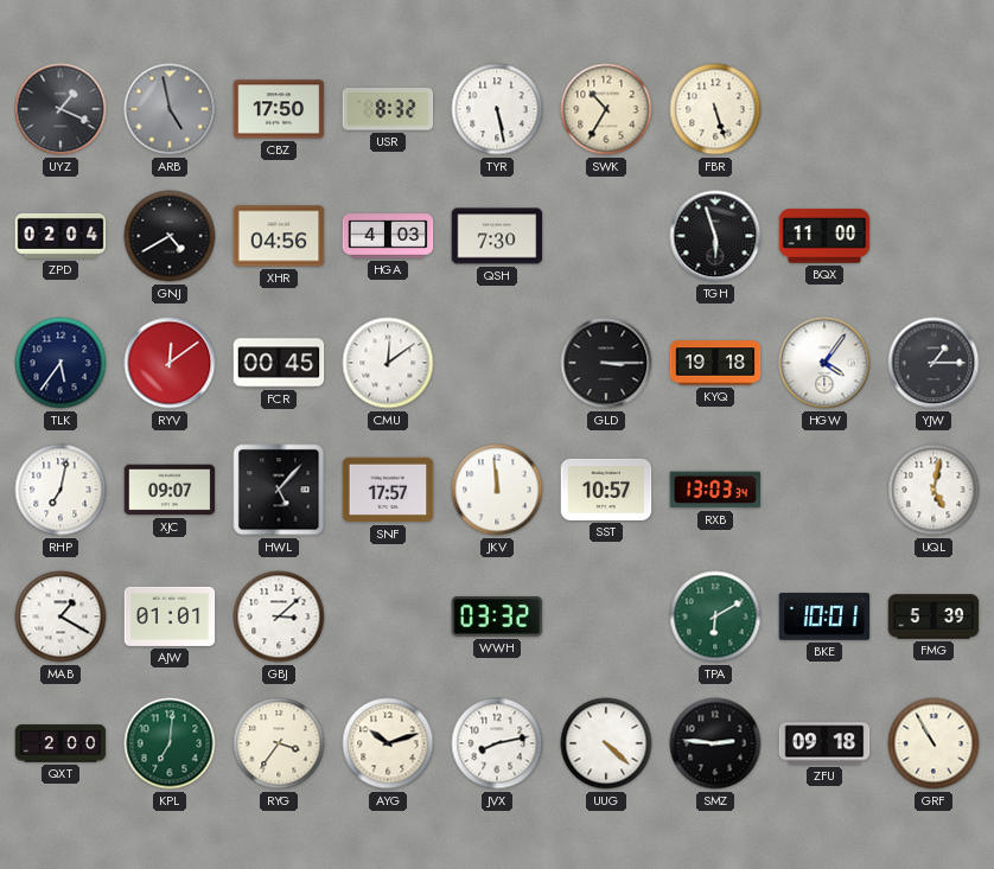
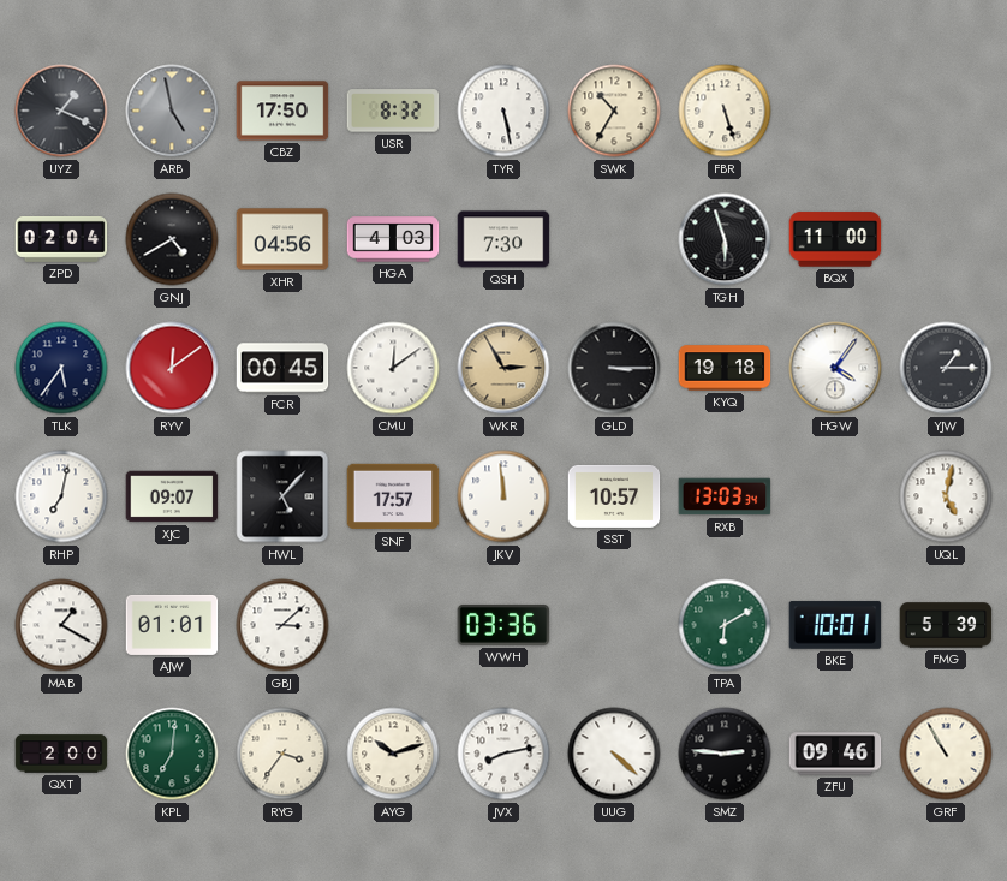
WKR: none -> 2:55 (503, 368)
WWH: 03:32 -> 03:36 (503, 626)
ZFU: 09:18 -> 09:46 (835, 754)
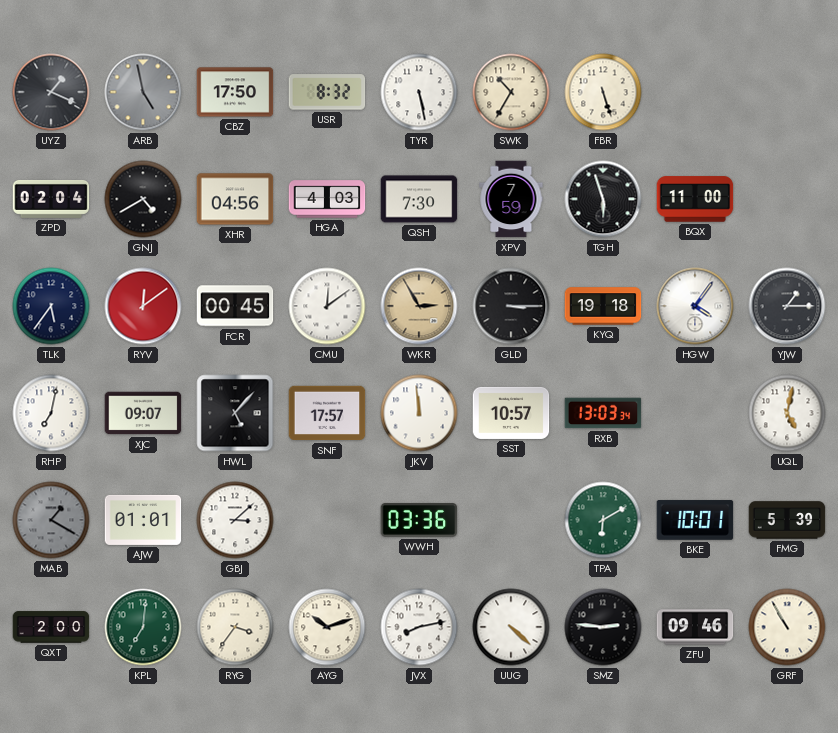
XPV: none -> 7:59 (511, 199)
MAB dial: white -> grey (51, 520)
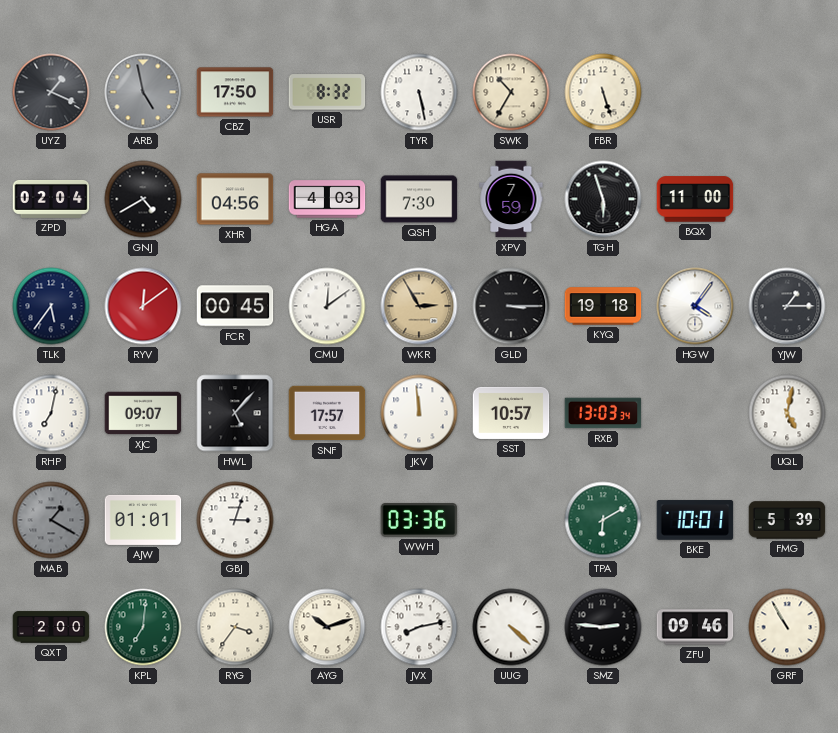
GBJ: 3:08 -> 3:03 (235, 520)
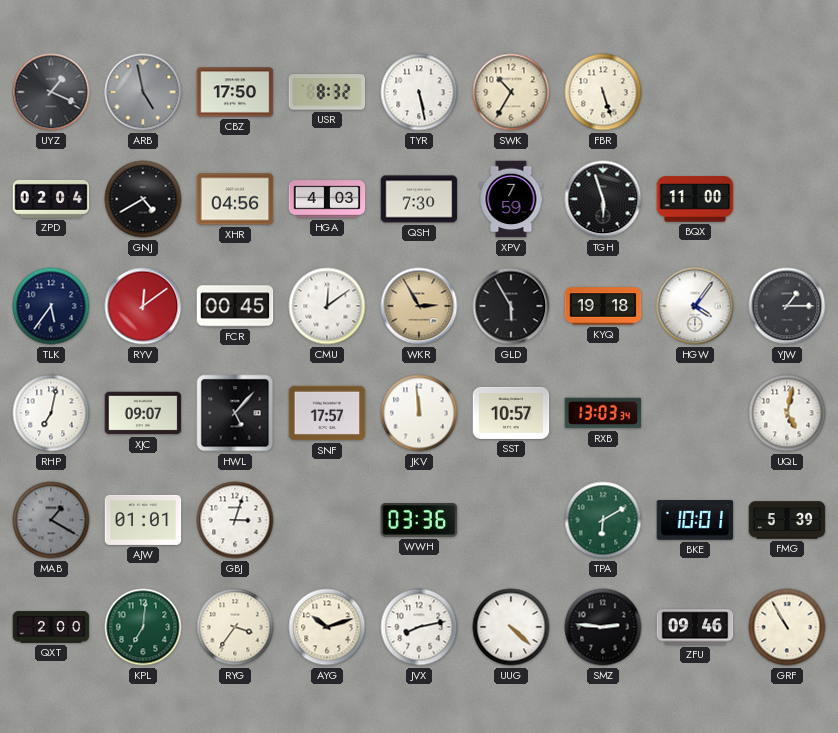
GLD: 3:15 -> 5:55 (511, 306)
